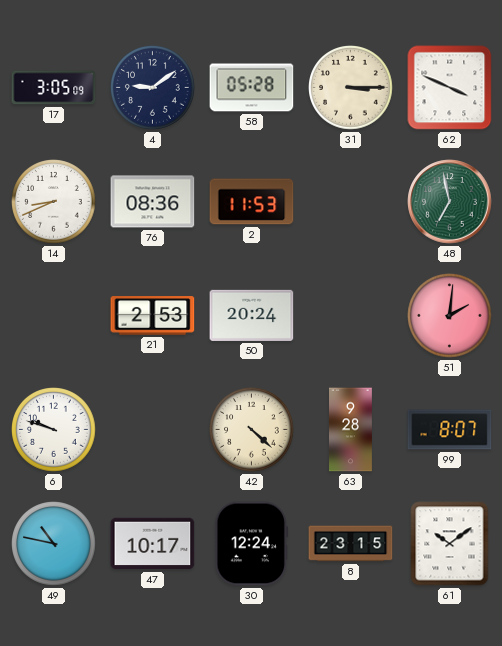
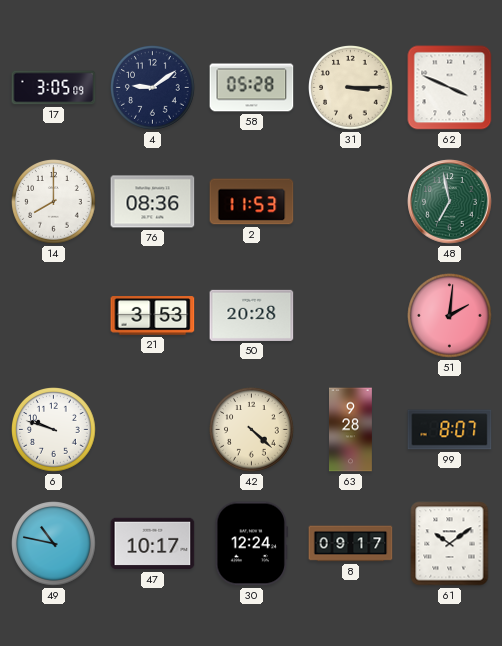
14: 8:41 -> 8:00 (54, 202)
21: 2:53 -> 3:53 (153, 316)
50: 20:24 -> 20:28 (252, 315)
8: 23:15 -> 09:17 (351, 544)
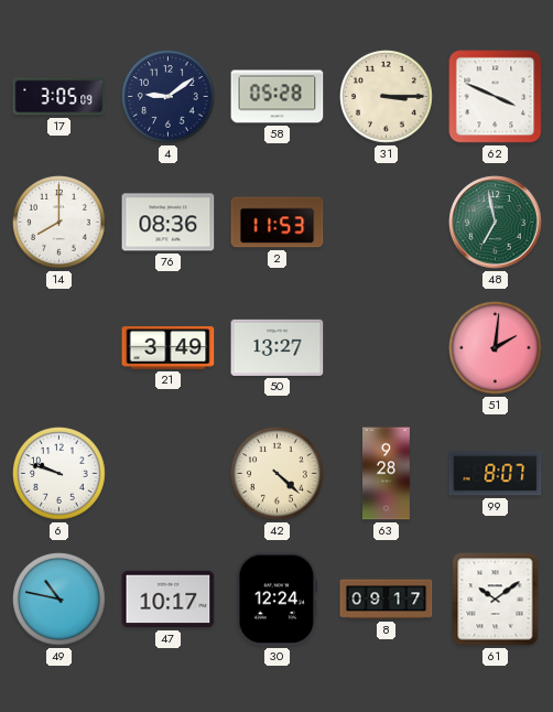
21: 3:53 -> 3:49 (169, 348)
50: 20:28 -> 13:27 (278, 347)
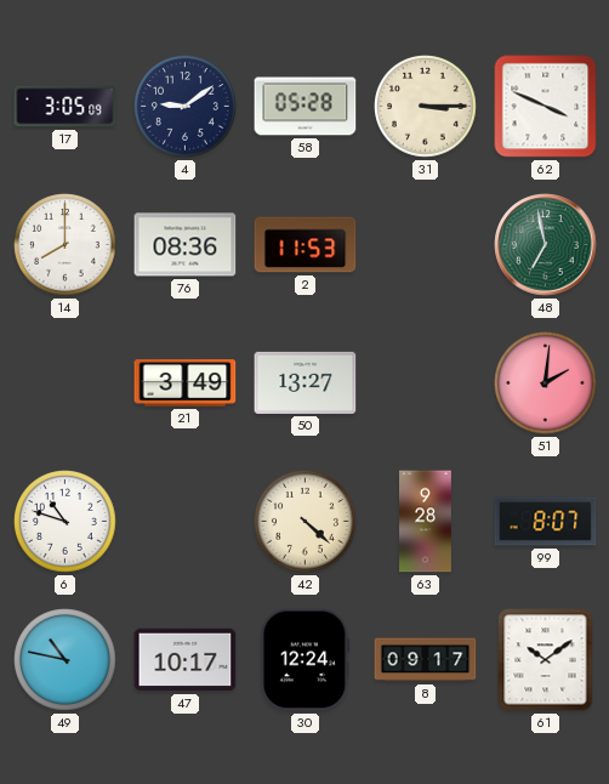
6: 9:48 -> 10:48 (66, 522)
